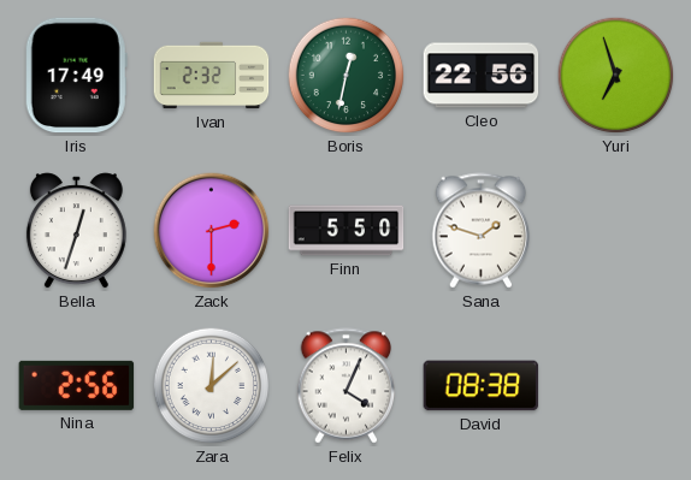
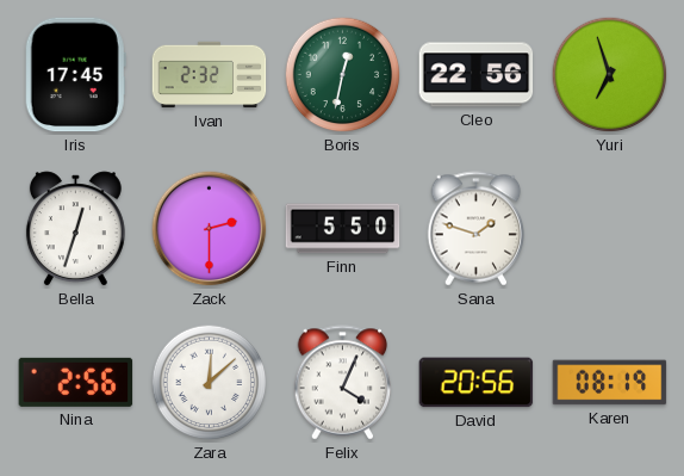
Iris: 17:49 -> 17:45 (75, 75)
David: 08:38 -> 20:56 (477, 383)
Karen: none -> 08:19 (610, 383)
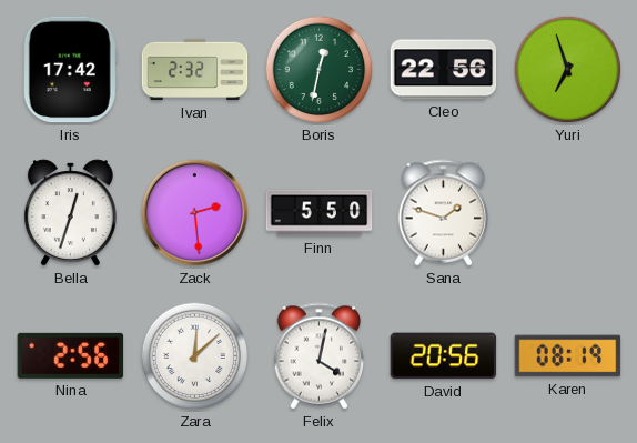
Iris: 17:45 -> 17:42 (70, 70)
Zack: 2:30 -> 2:29 (195, 213)
Felix: 4:04 -> 4:02 (320, 356)
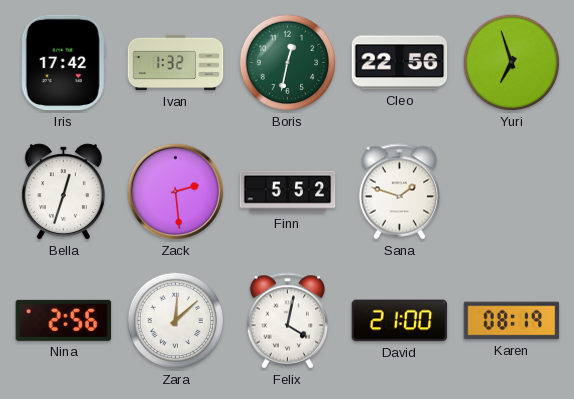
Ivan: 2:32 -> 1:32 (176, 63)
Finn: 5:50 -> 5:52 (288, 192)
David: 20:56 -> 21:00 (400, 321)
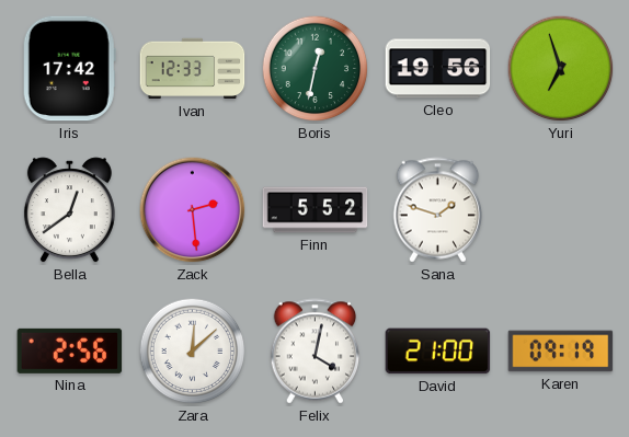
Ivan: 1:32 -> 12:33 (193, 69)
Cleo: 22:56 -> 19:56 (438, 69)
Bella: 12:33 -> 12:39 (69, 210)
Karen: 08:19 -> 09:19 (561, 352)
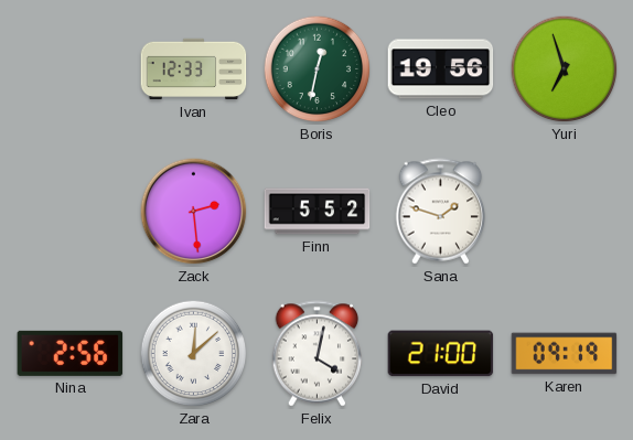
Iris: 17:42 -> none (69, 69)
Bella: 12:39 -> none (69, 210)
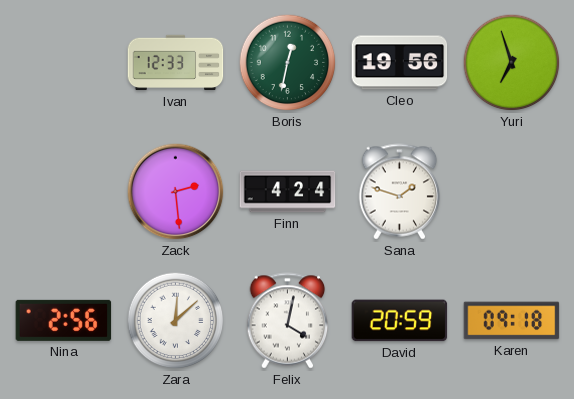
Finn: 5:52 -> 4:24 (288, 192)
David: 21:00 -> 20:59 (400, 321)
Karen: 09:19 -> 09:18 (512, 321)
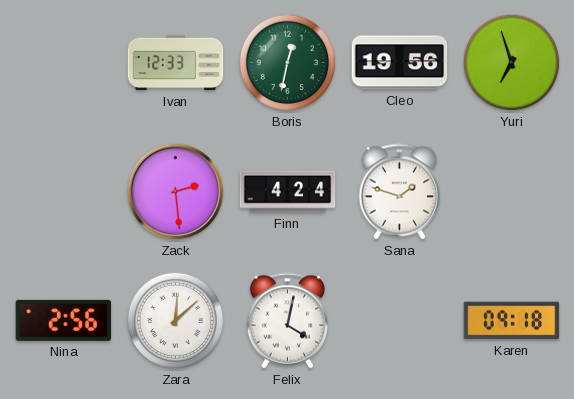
David: 20:59 -> none (400, 321)
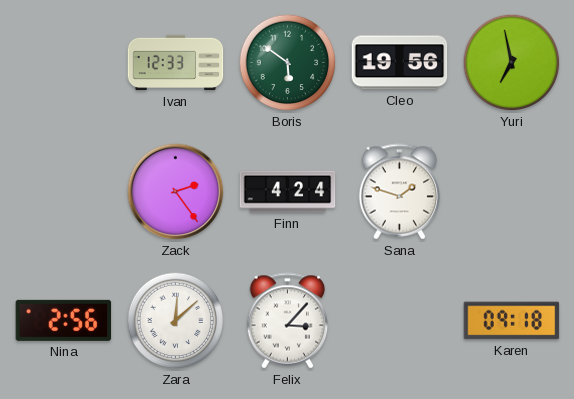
Boris: 12:32 -> 5:51 (288, 63)
Yuri: 6:57 -> 6:58 (512, 63)
Zack: 2:29 -> 2:24 (176, 192)
Felix: 4:02 -> 3:07 (288, 321)
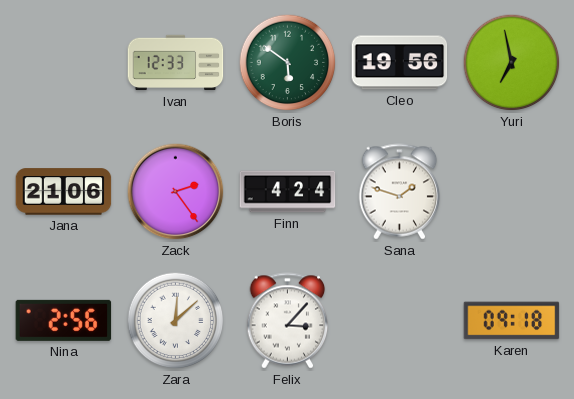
Jana: none -> 21:06 (64, 192)
